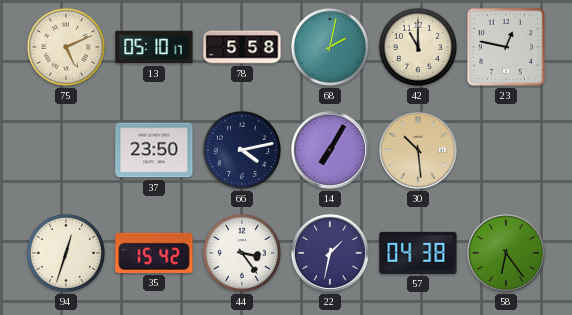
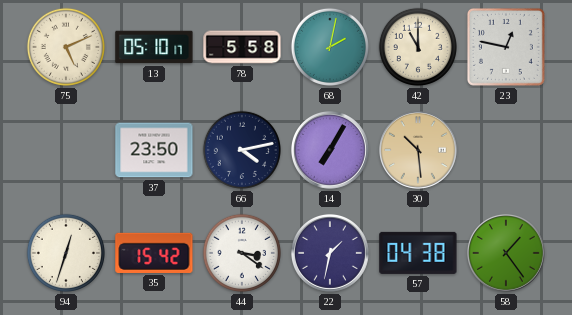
44: 3:24 -> 3:21 (242, 253)
58: 6:24 -> 1:24 (506, 253)
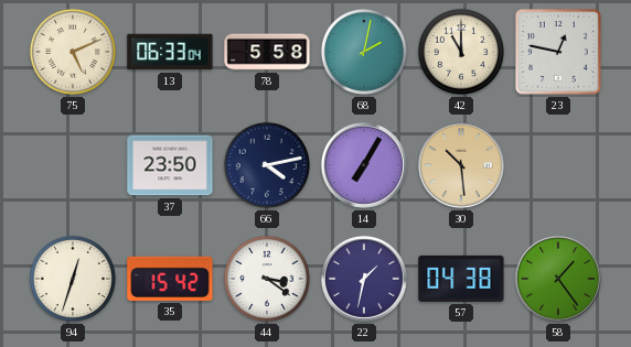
13: 05:10 -> 06:33 (170, 52)
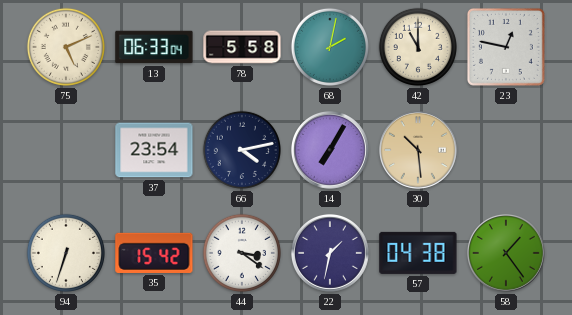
37: 23:50 -> 23:54 (154, 150)
94: 12:33 -> 6:33 (66, 253)
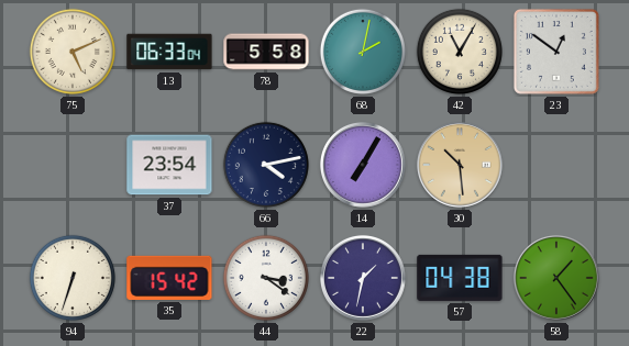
42: 11:00 -> 11:05 (460, 52)
23: 12:47 -> 12:51 (556, 52)
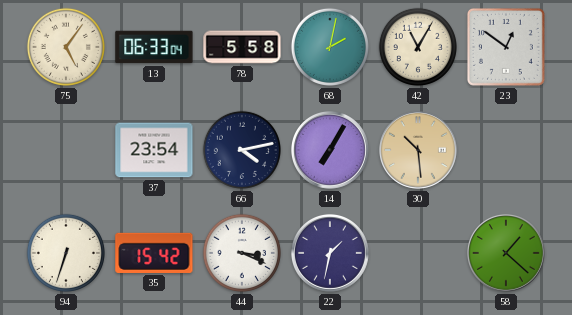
75: 5:11 -> 5:06 (66, 47)
44: 3:21 -> 3:19 (242, 253)
57: 04:38 -> none (460, 278)
58: 1:24 -> 1:22 (506, 253)
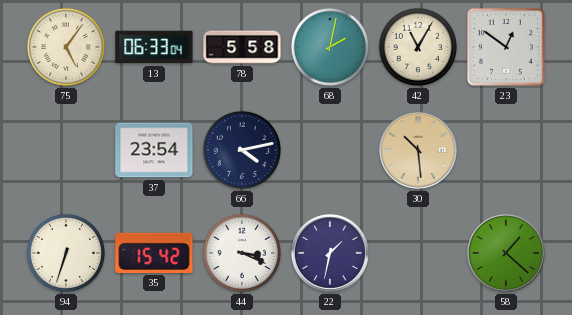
14: 7:05 -> none (330, 150)
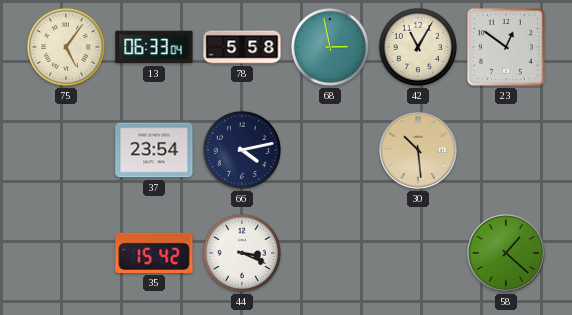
68: 2:02 -> 2:58 (330, 47)
94: 6:33 -> none (66, 253)
22: 1:32 -> none (330, 253)
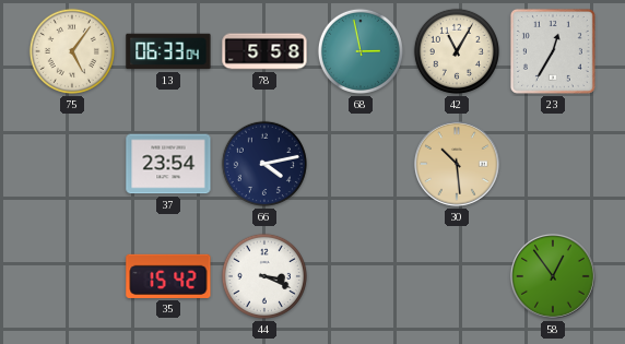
23: 12:51 -> 12:35 (553, 51)
58: 1:22 -> 12:54 (553, 276)
